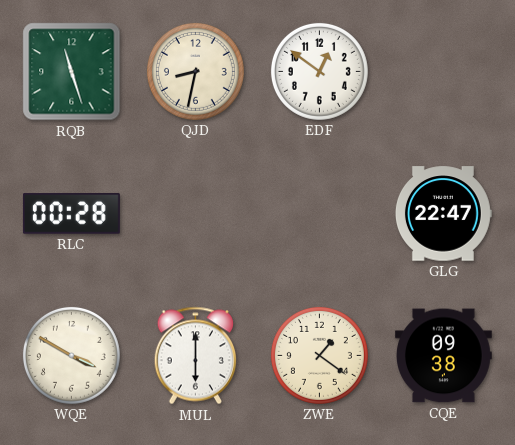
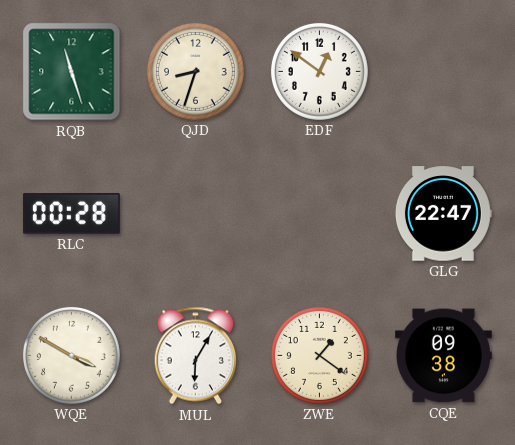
QJD: 8:32 -> 8:33 (195, 71)
MUL: 6:00 -> 6:05 (195, 356)
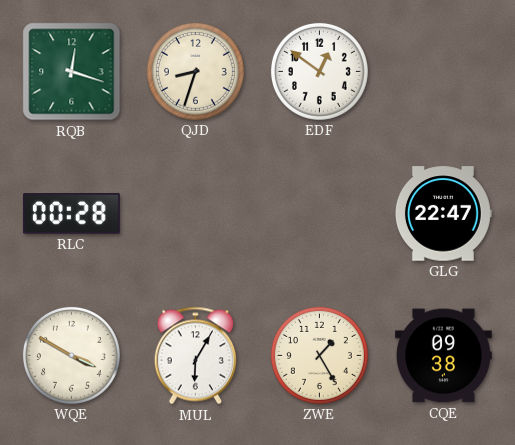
RQB: 11:27 -> 12:18 (72, 72)
ZWE: 1:21 -> 1:25 (319, 355)
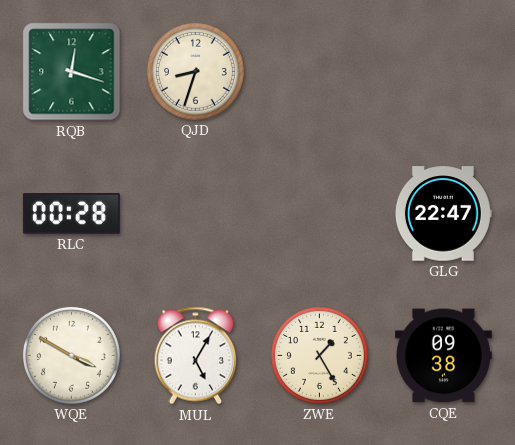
EDF: 12:51 -> none (319, 71)
MUL: 6:05 -> 5:05 (195, 356)
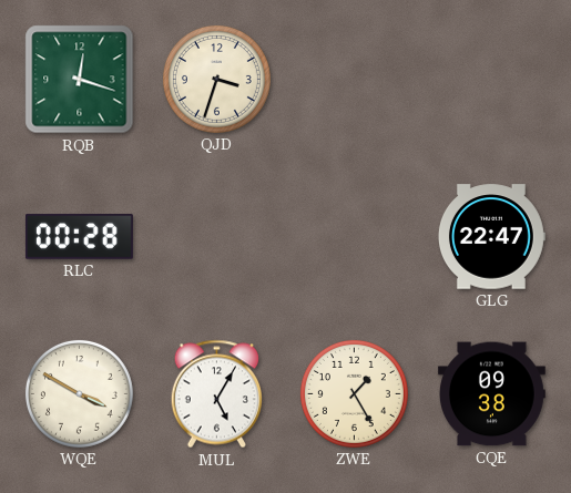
QJD: 8:33 -> 3:33 (216, 79)
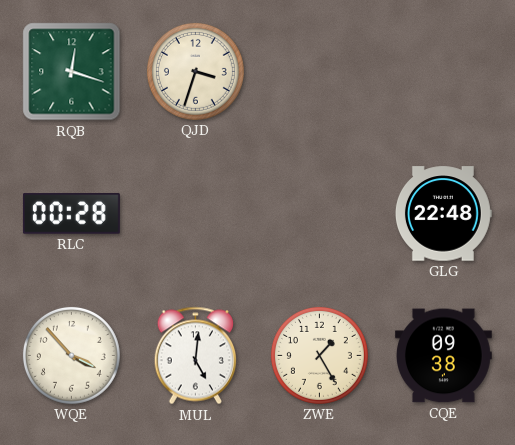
GLG: 22:47 -> 22:48 (443, 214)
WQE: 3:50 -> 3:53 (71, 355)
MUL: 5:05 -> 5:01 (195, 356)
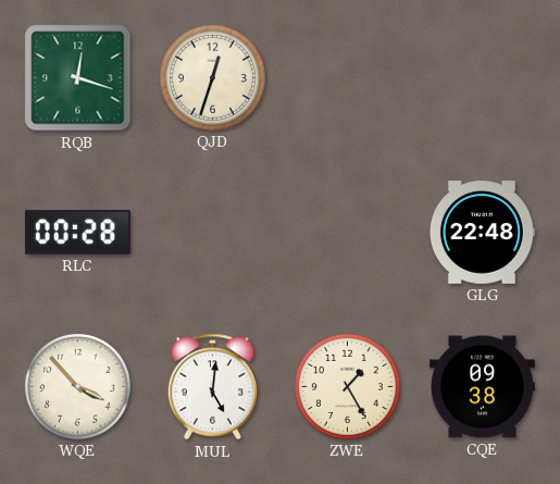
QJD: 3:33 -> 12:33 (212, 77)
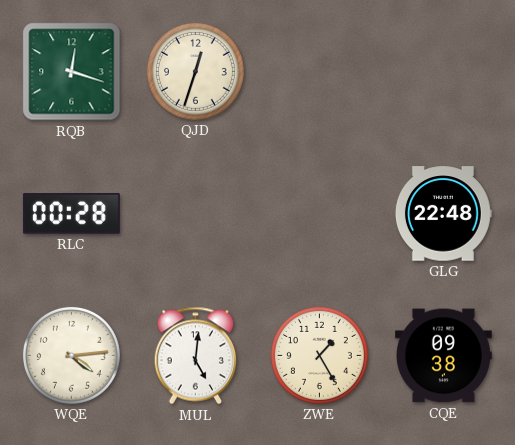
WQE: 3:53 -> 4:14 (71, 355)
